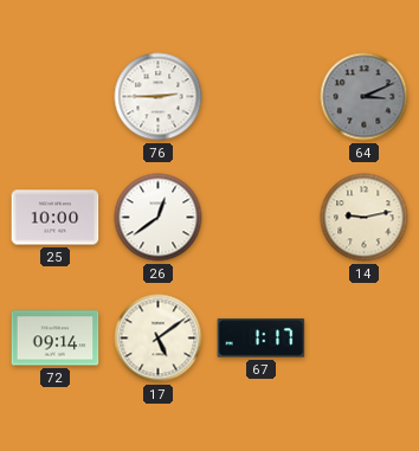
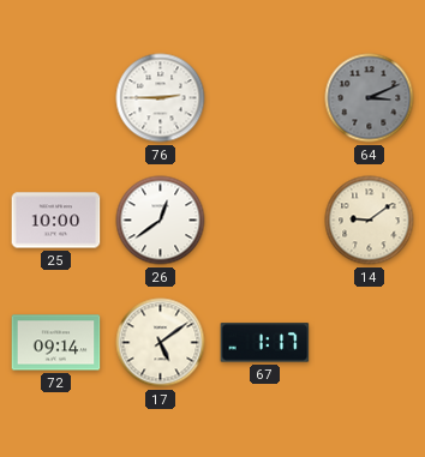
14: 9:13 -> 9:09 (370, 221)
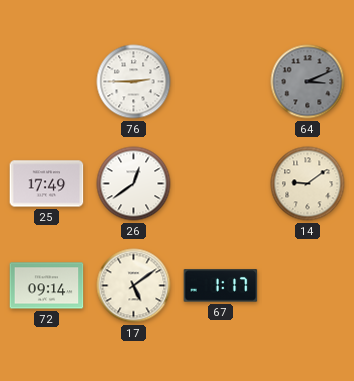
25: 10:00 -> 17:49 (47, 184)
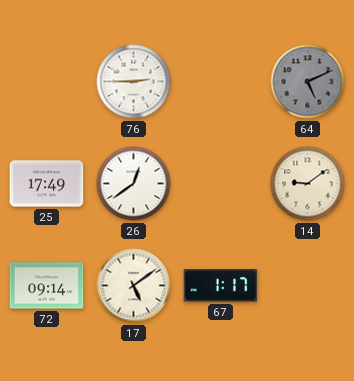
64: 3:11 -> 5:11 (308, 82)
